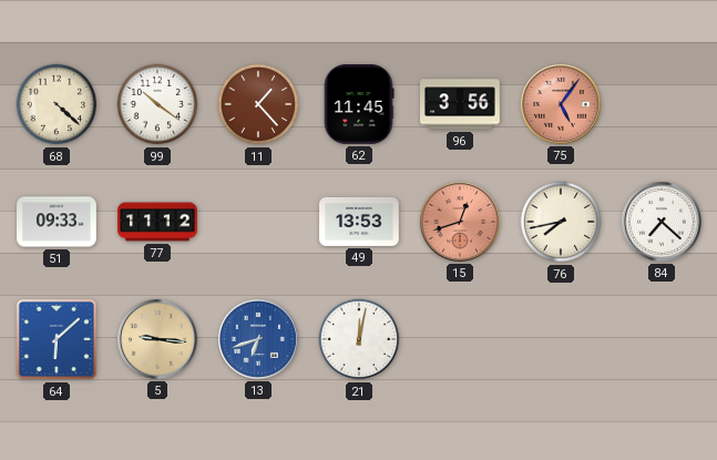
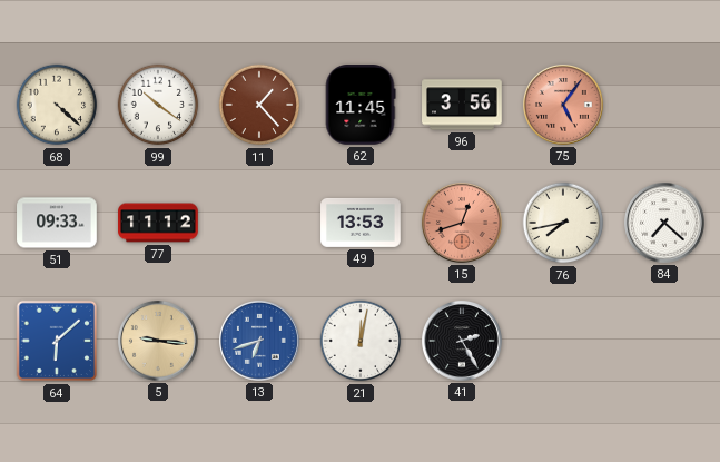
41: none -> 2:25 (462, 341)
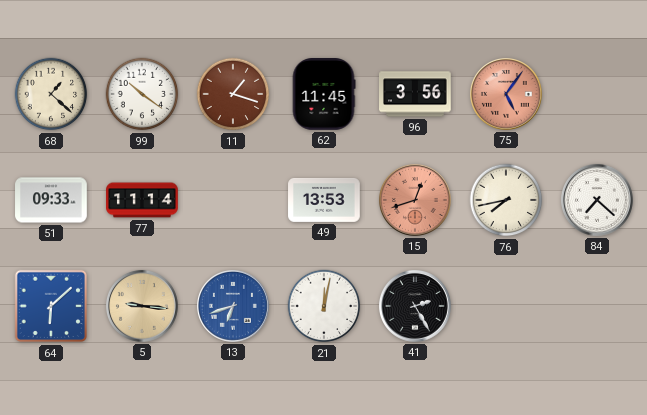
68: 4:22 -> 1:22 (51, 94)
11: 1:23 -> 1:18 (233, 94)
77: 11:12 -> 11:14 (142, 200)
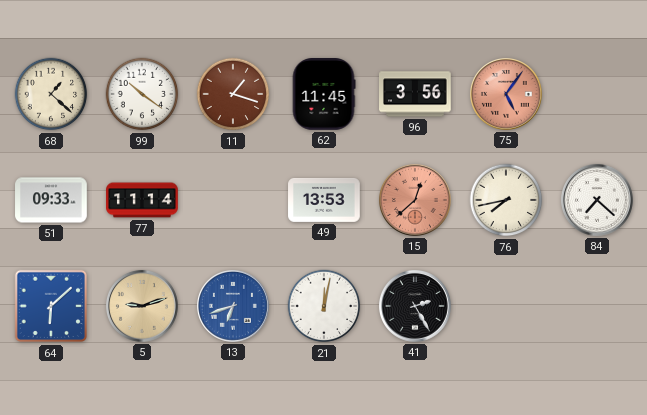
15: 12:42 -> 12:38 (415, 200)
5: 9:16 -> 9:12 (142, 306)
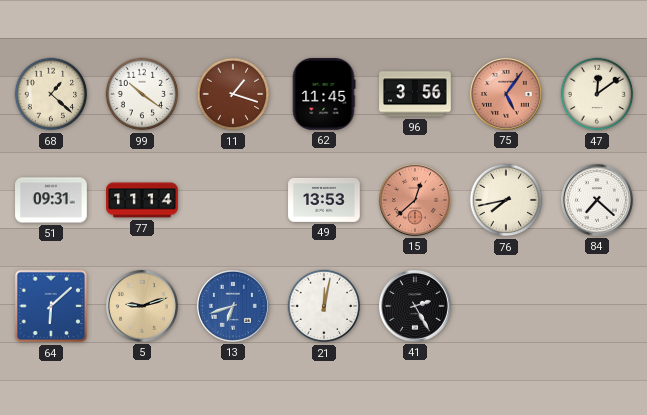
47: none -> 12:09 (597, 94)
51: 09:33 -> 09:31 (51, 200)
